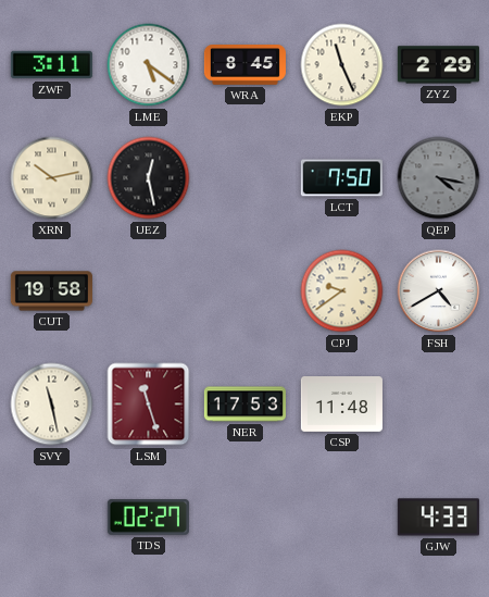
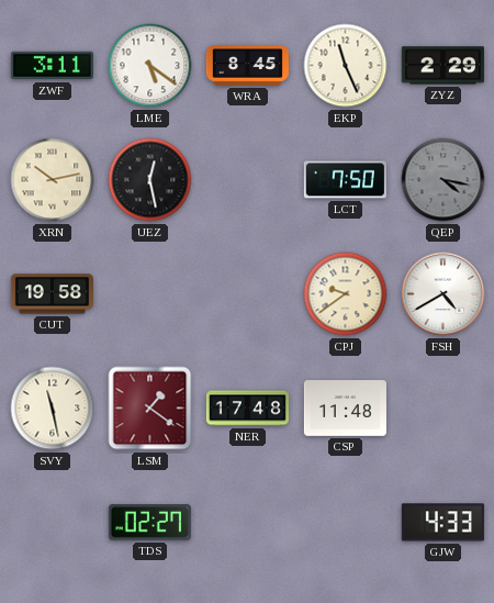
LSM: 11:27 -> 1:21 (150, 409)
NER: 17:53 -> 17:48 (247, 409)
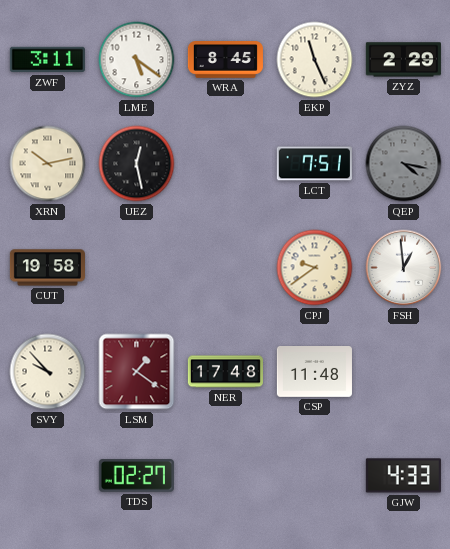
LCT: 7:50 -> 7:51 (314, 164)
FSH: 4:40 -> 12:59 (404, 268)
SVY: 11:28 -> 9:53 (48, 372)
